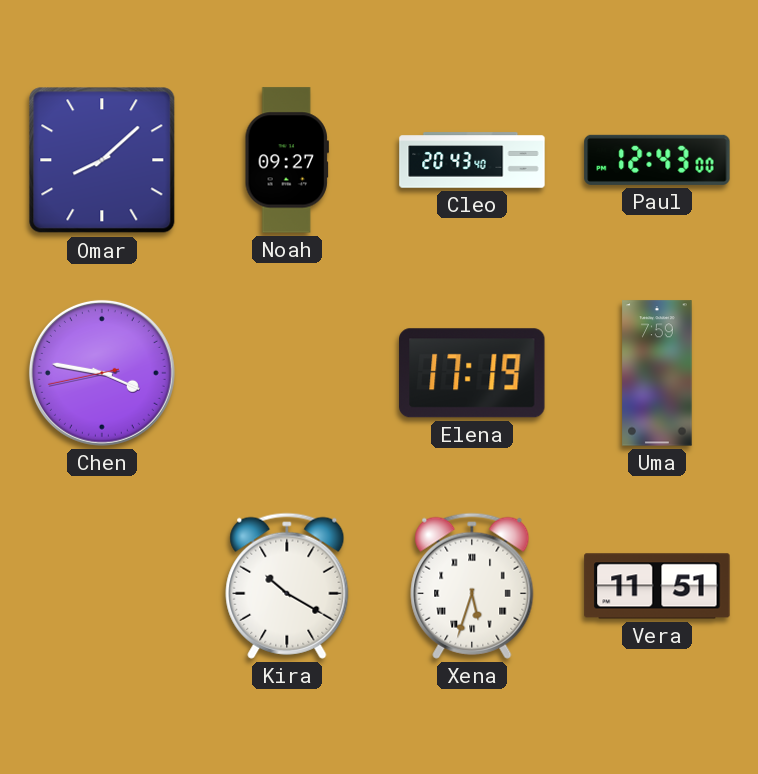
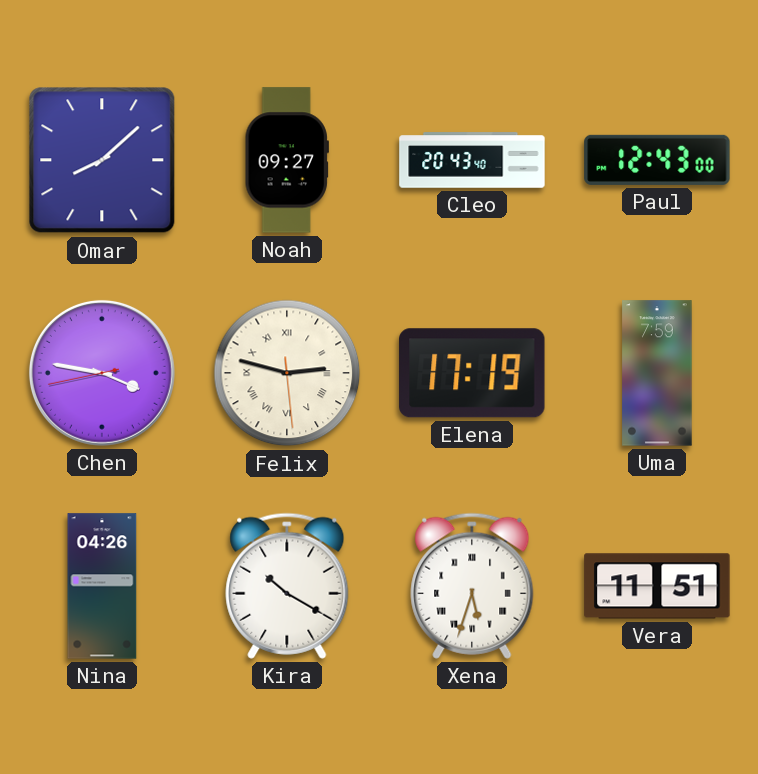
Felix: none -> 2:47 (287, 373)
Nina: none -> 04:26 (102, 586)
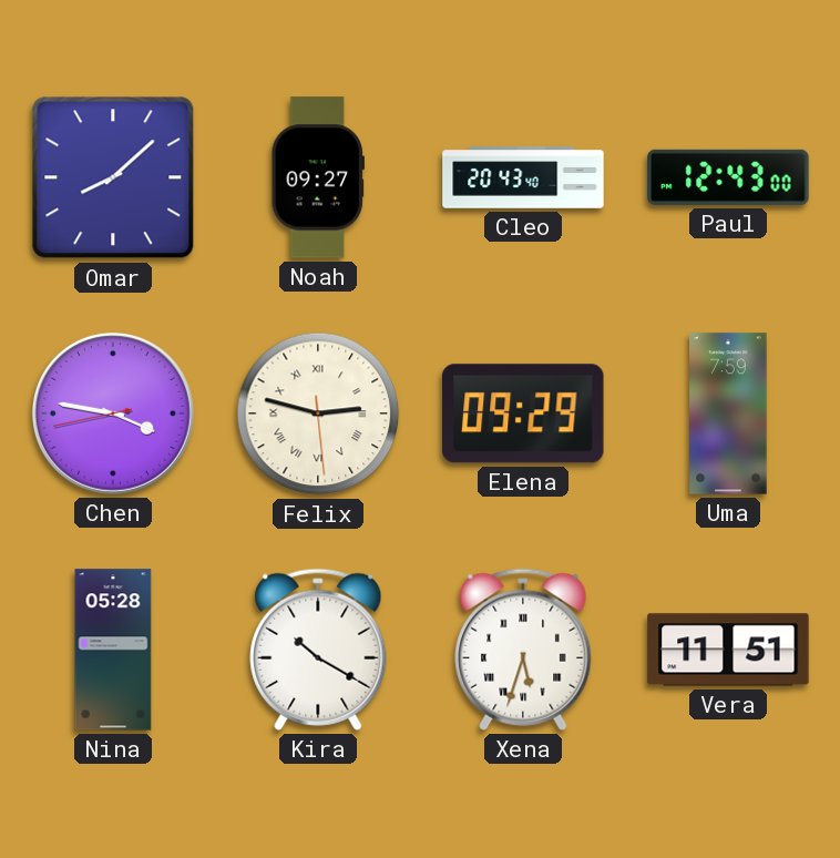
Elena: 17:19 -> 09:29 (523, 413)
Nina: 04:26 -> 05:28 (113, 650)
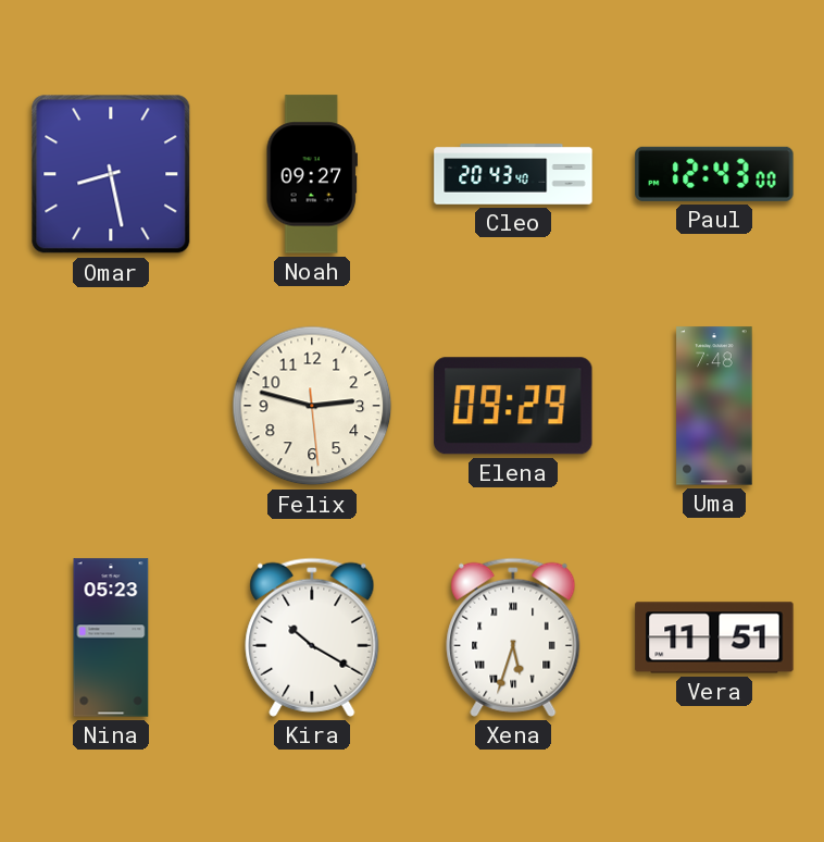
Omar: 8:08 -> 8:28 (111, 174)
Chen: 3:46 -> none (113, 413)
Felix numerals: Roman -> Arabic (312, 406)
Uma: 7:59 -> 7:48 (714, 406)
Nina: 05:28 -> 05:23 (111, 637)
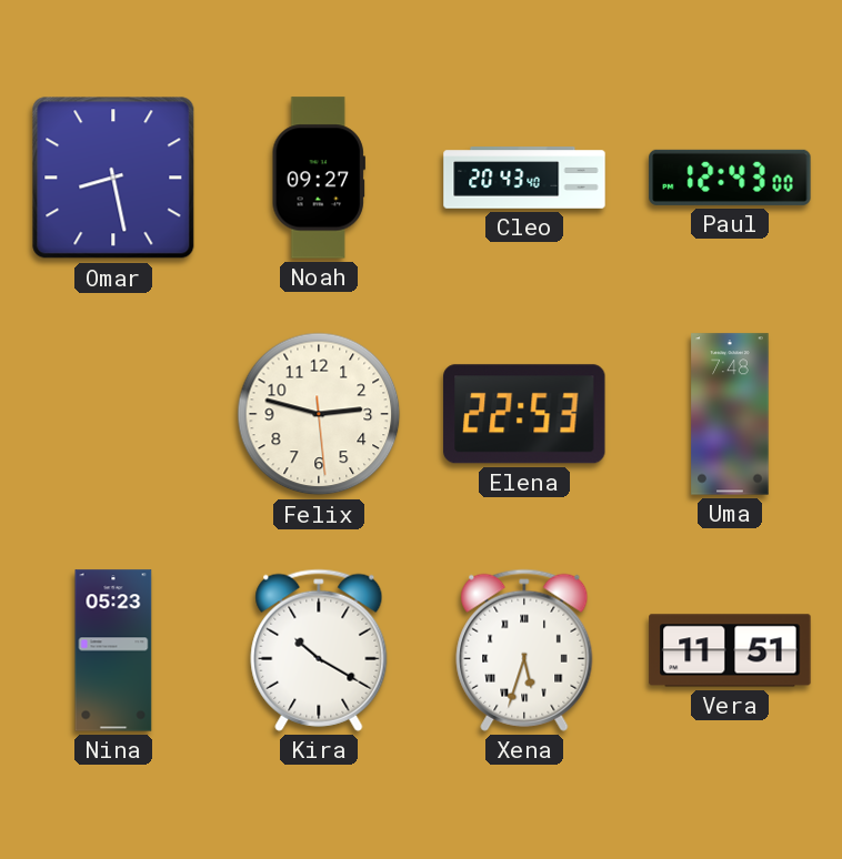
Elena: 09:29 -> 22:53 (524, 414)
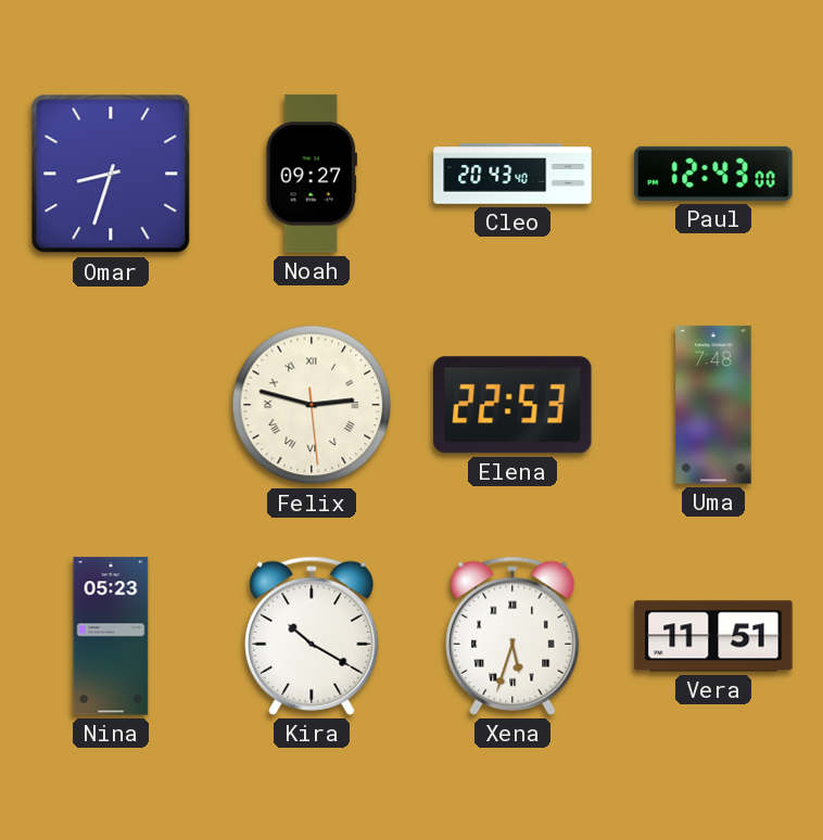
Omar: 8:28 -> 8:33 (111, 174)
Felix numerals: Arabic -> Roman (312, 405)
